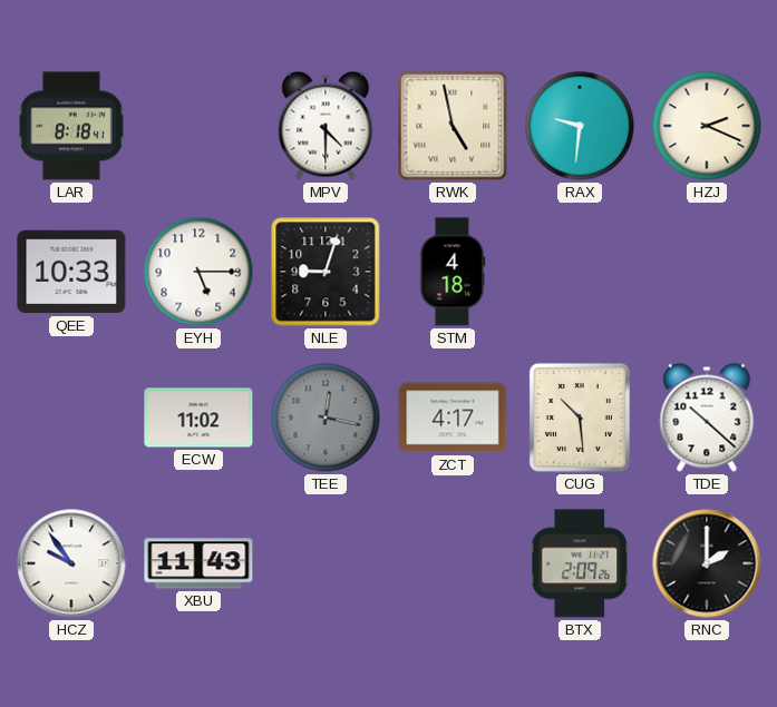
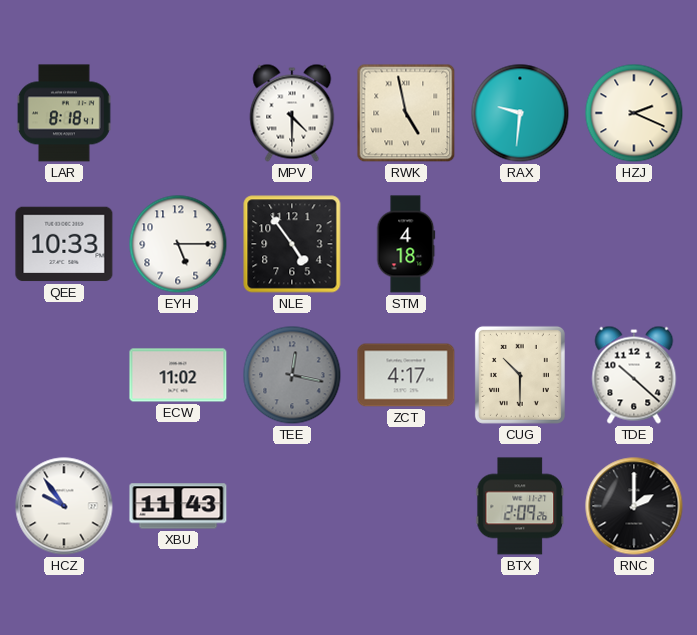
NLE: 9:03 -> 4:54 (292, 244)
CUG: 10:29 -> 10:30 (520, 375)
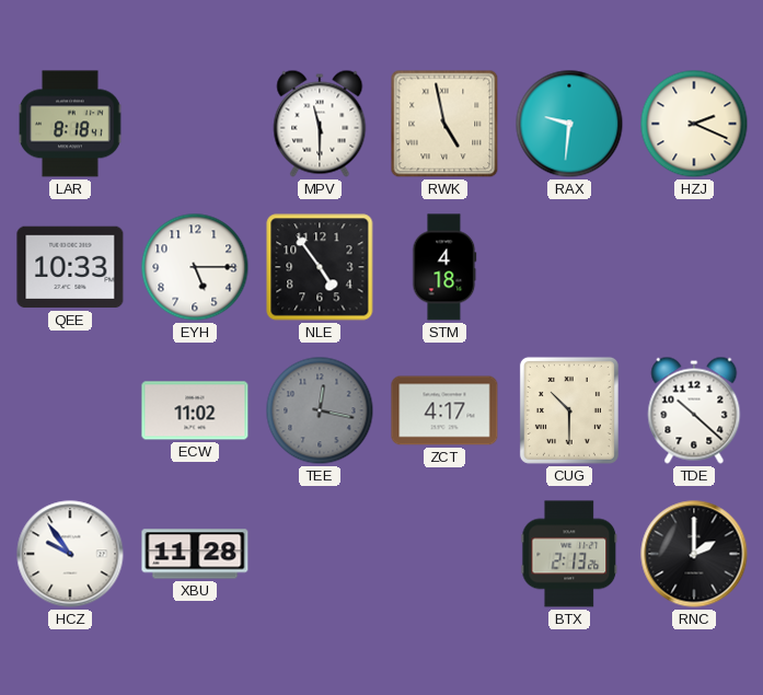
MPV: 4:30 -> 11:30 (320, 124)
XBU: 11:43 -> 11:28 (195, 554)
BTX: 2:09 -> 2:13 (569, 554)
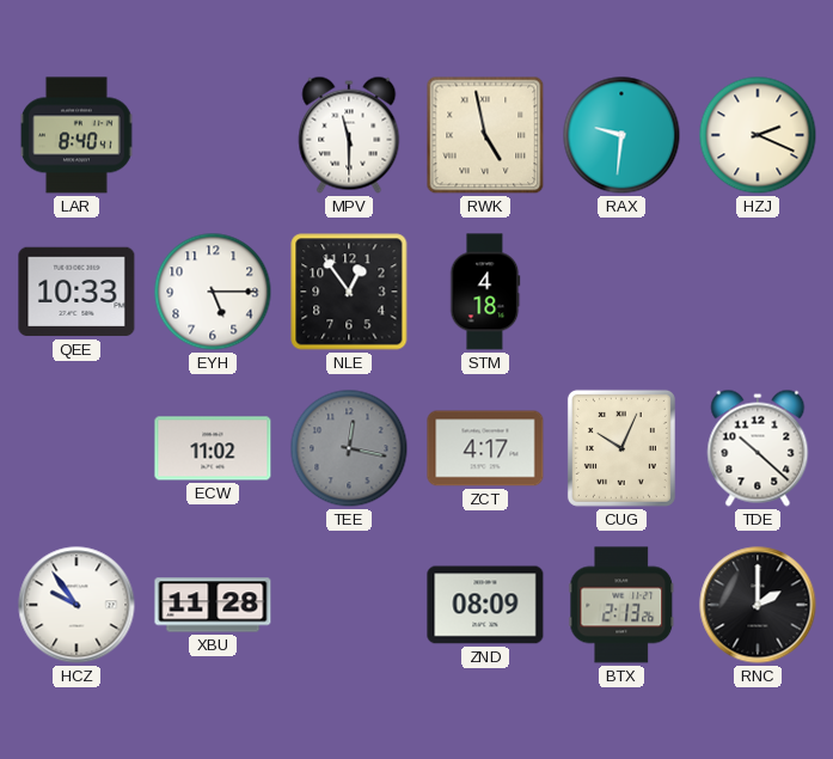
LAR: 8:18 -> 8:40 (78, 135)
NLE: 4:54 -> 12:54 (349, 292)
CUG: 10:30 -> 10:04 (621, 448)
ZND: none -> 08:09 (485, 605)
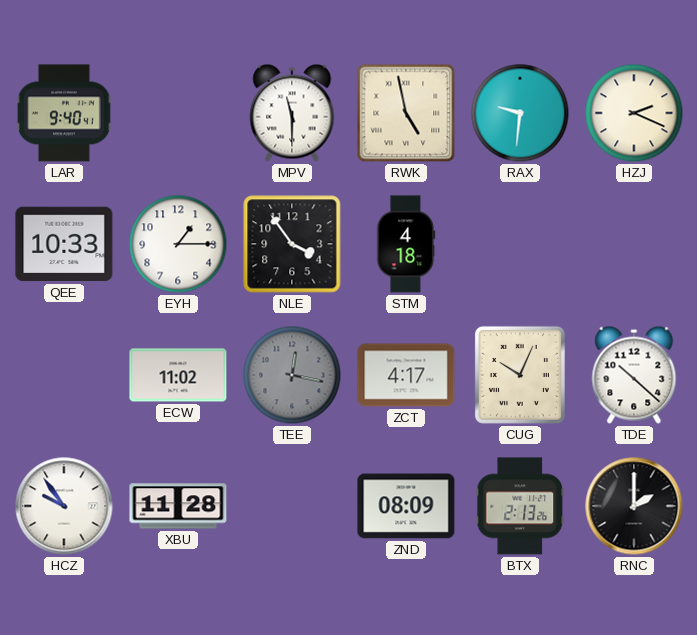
LAR: 8:40 -> 9:40 (65, 113)
EYH: 5:15 -> 1:15 (178, 244)
NLE: 12:54 -> 3:54 (292, 244)
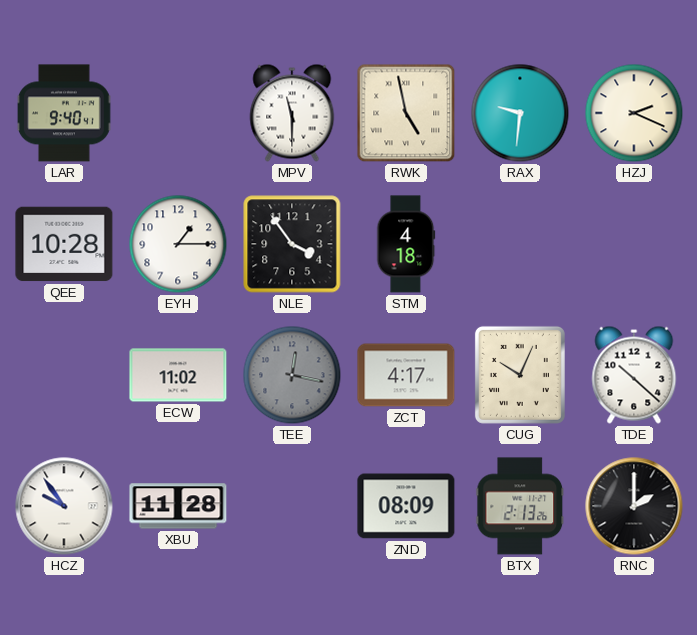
QEE: 10:33 -> 10:28 (64, 244)
